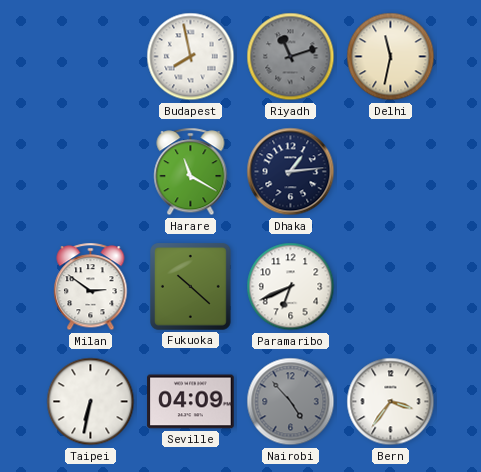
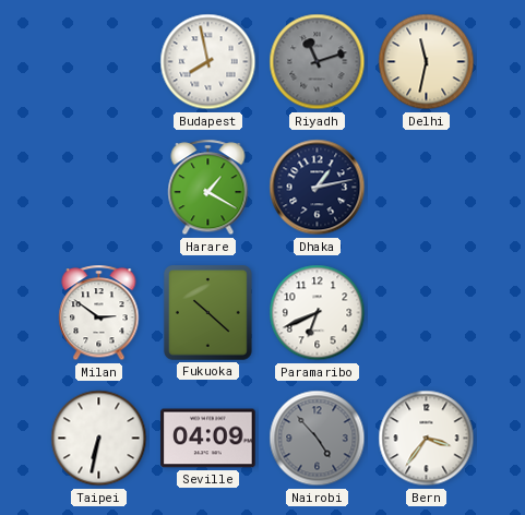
Harare: 11:20 -> 1:20 (208, 188)
Dhaka: 1:14 -> 1:13 (318, 188)
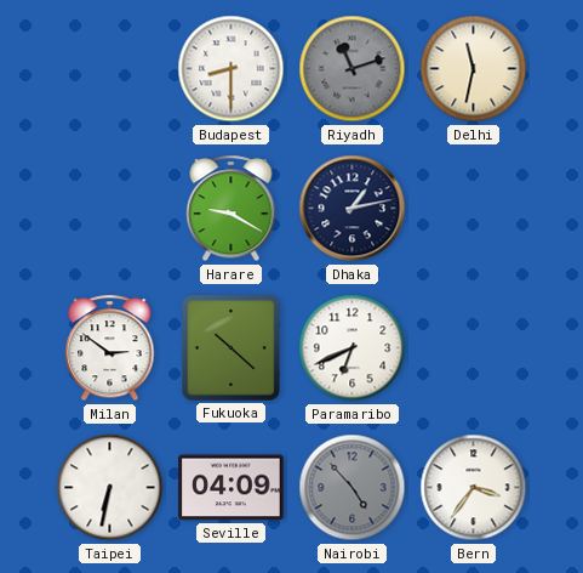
Budapest: 7:58 -> 8:30 (232, 69)
Harare: 1:20 -> 9:20 (232, 209)
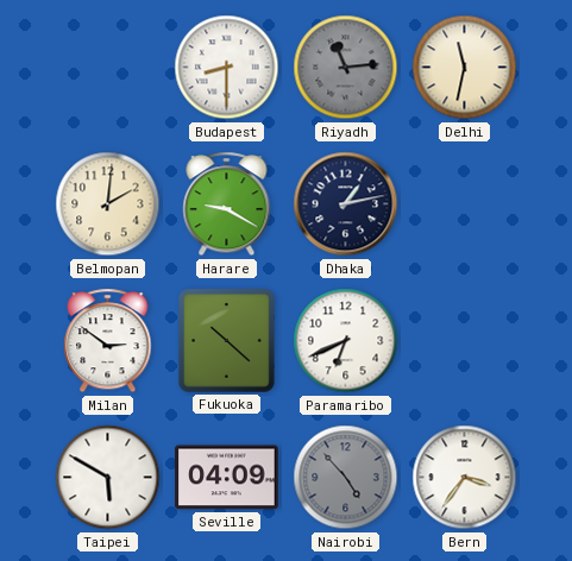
Riyadh: 11:12 -> 11:14 (346, 68)
Belmopan: none -> 2:01 (108, 204)
Taipei: 6:32 -> 5:50 (108, 478)
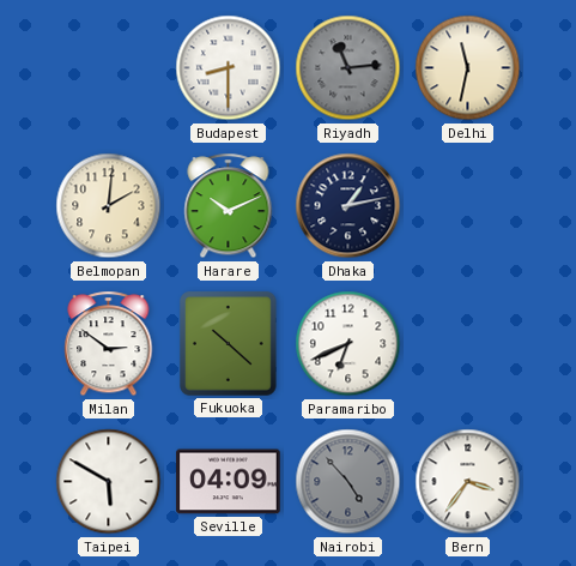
Harare: 9:20 -> 10:11 (229, 206)
